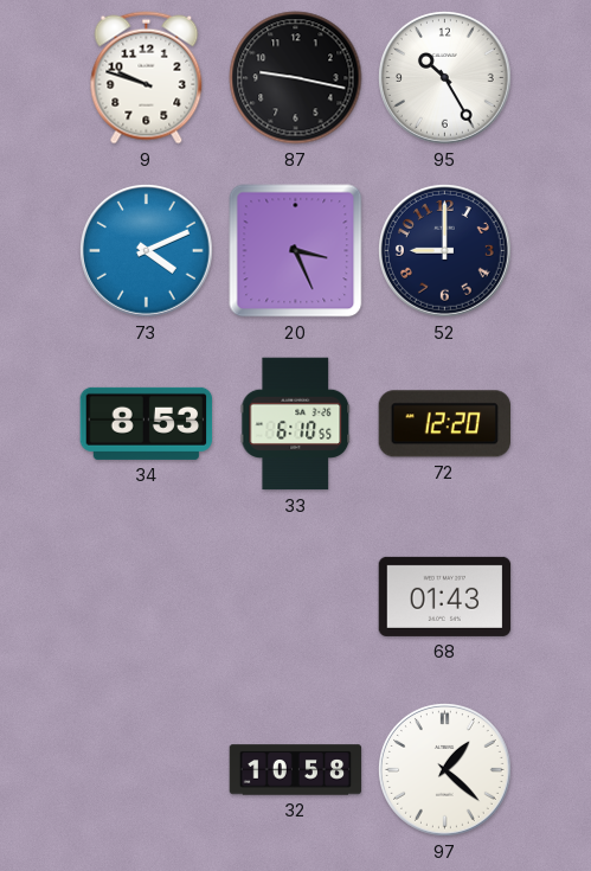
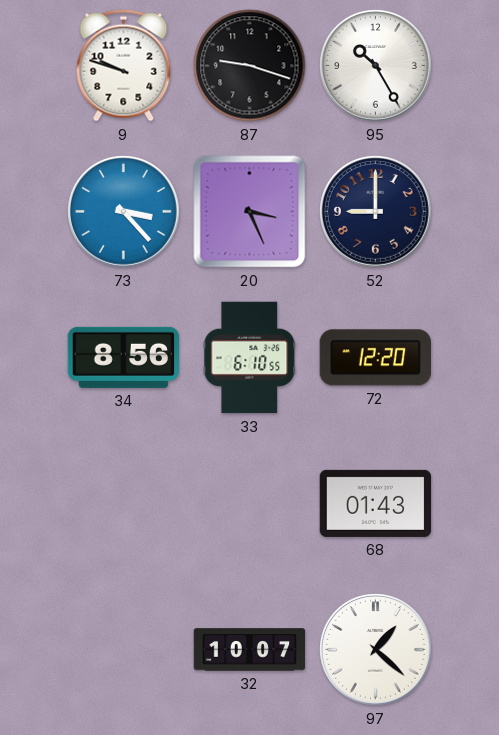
87: 9:17 -> 9:18 (250, 66)
73: 4:11 -> 3:23 (124, 212)
34: 8:53 -> 8:56 (124, 357)
32: 10:58 -> 10:07 (250, 650)
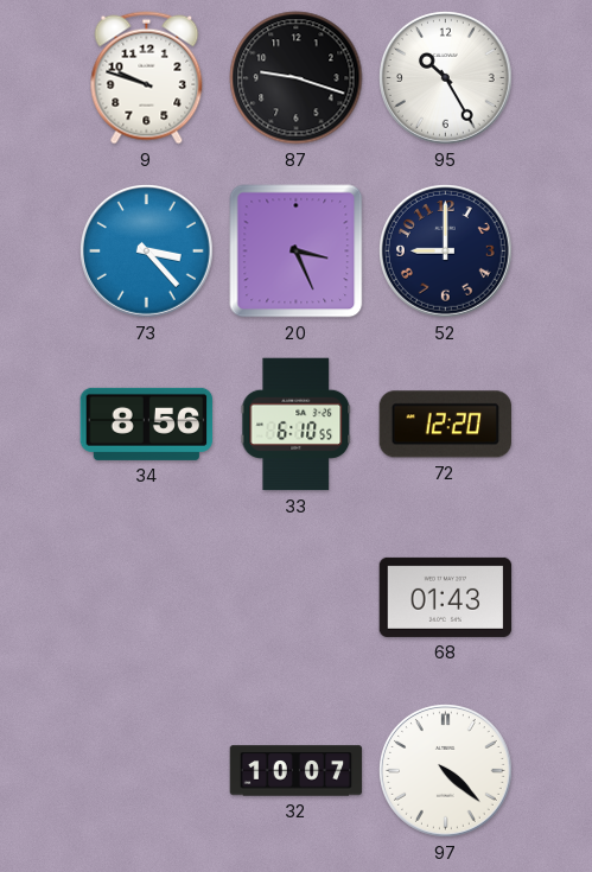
97: 1:22 -> 4:22 (446, 771)
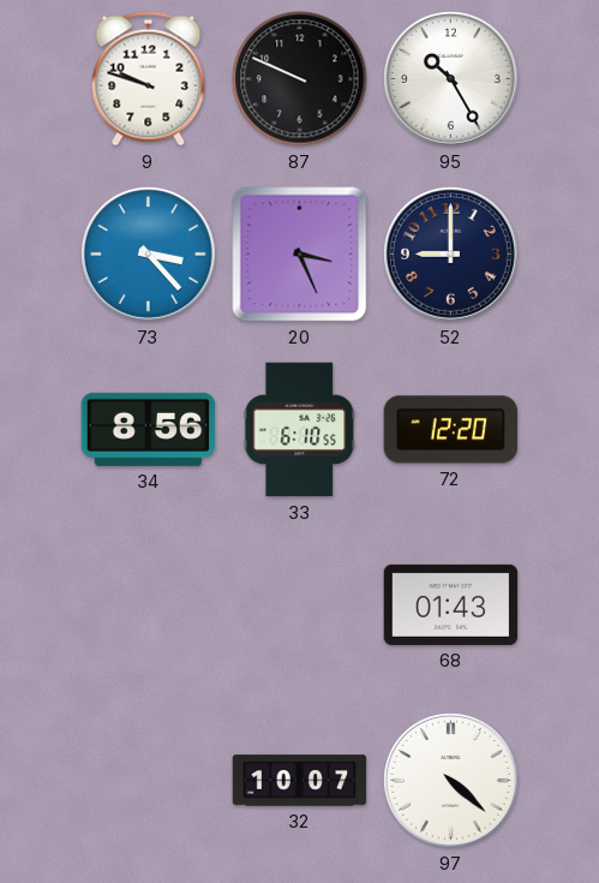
87: 9:18 -> 9:49 (300, 79)
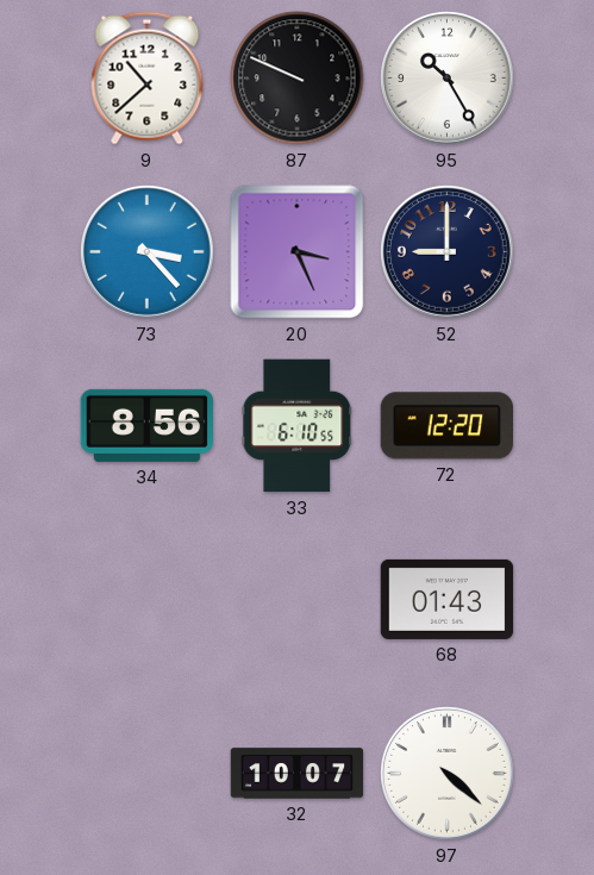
9: 9:48 -> 10:38 (148, 79)
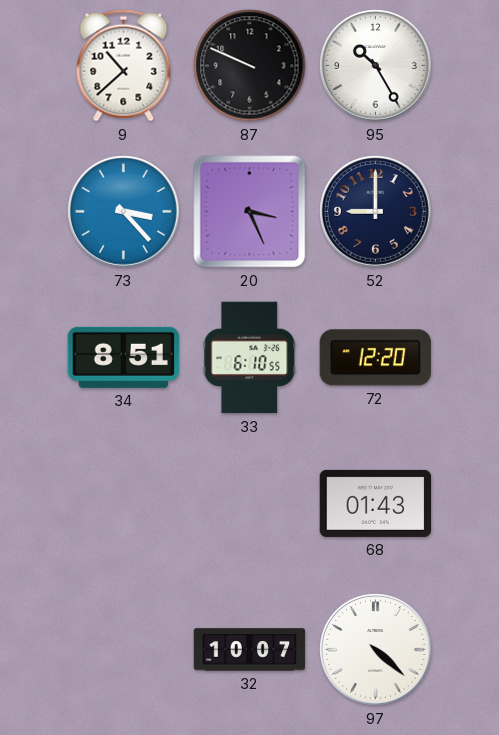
34: 8:56 -> 8:51 (124, 357)
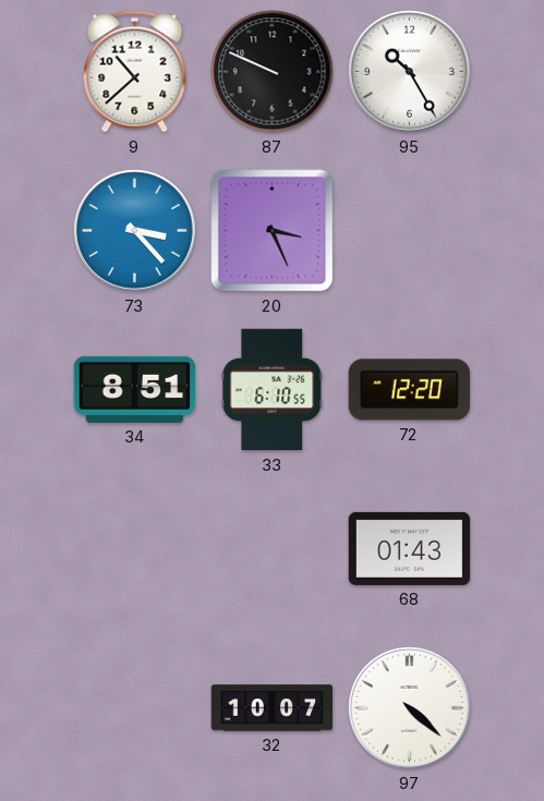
52: 9:00 -> none (376, 212)
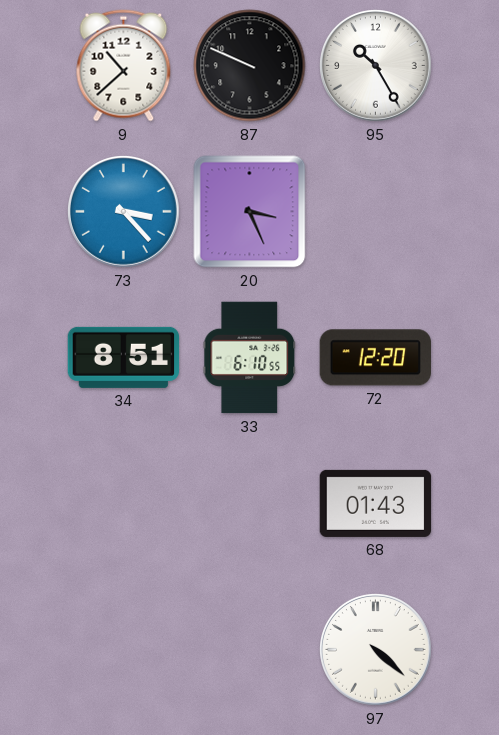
32: 10:07 -> none (273, 708)
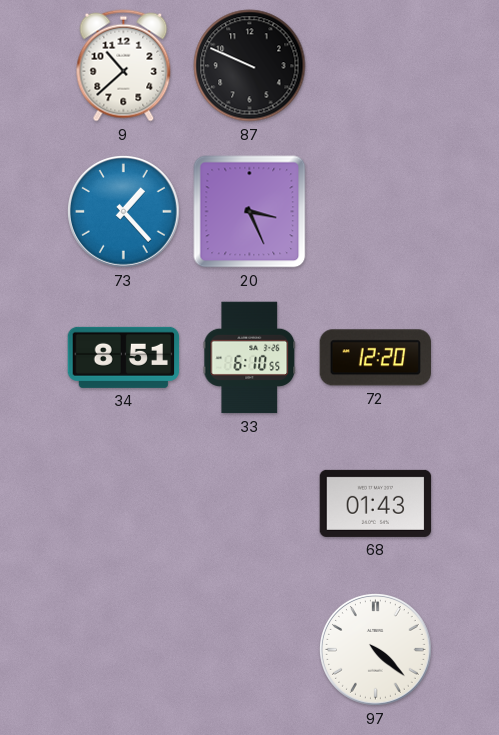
95: 10:25 -> none (376, 66)
73: 3:23 -> 1:23 (124, 212)
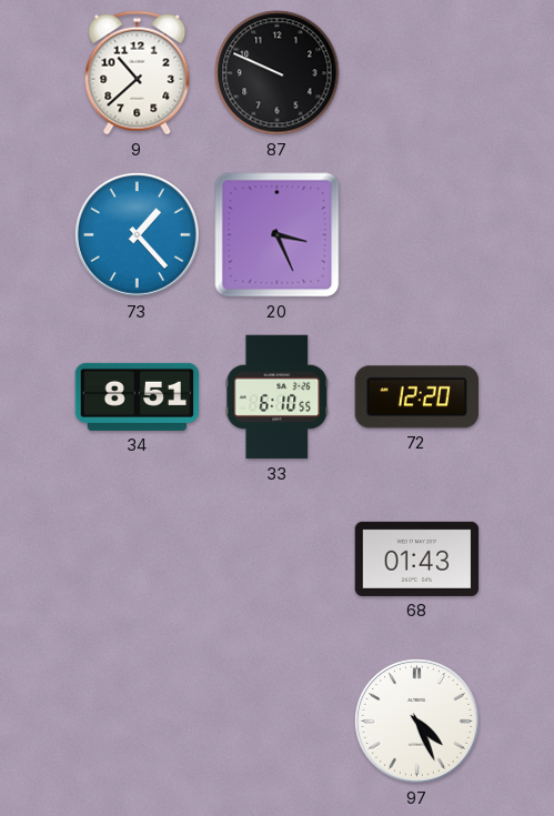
97: 4:22 -> 4:26 (417, 722)
